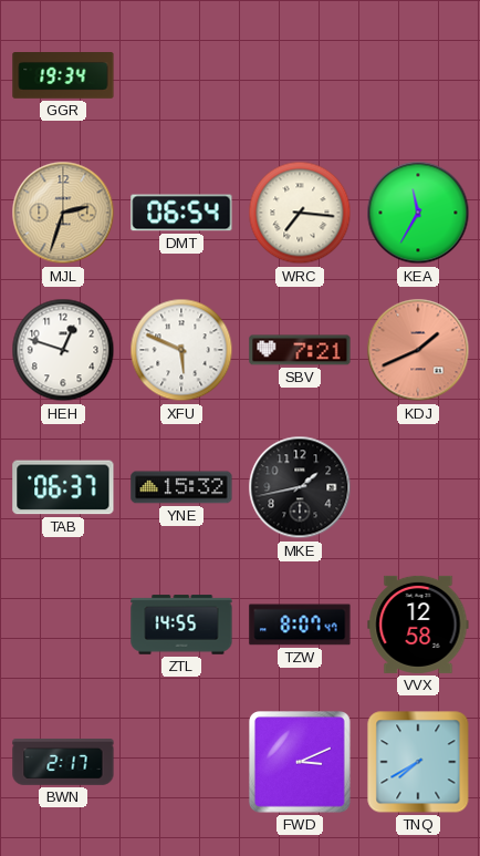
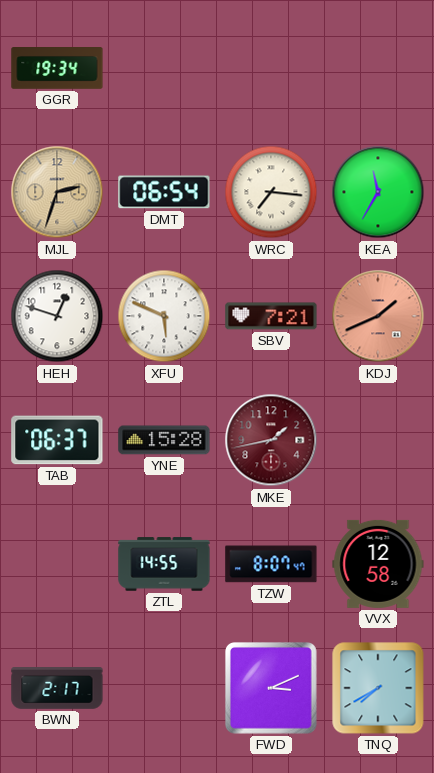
YNE: 15:32 -> 15:28 (164, 440)
MKE dial: black -> burgundy (271, 440)
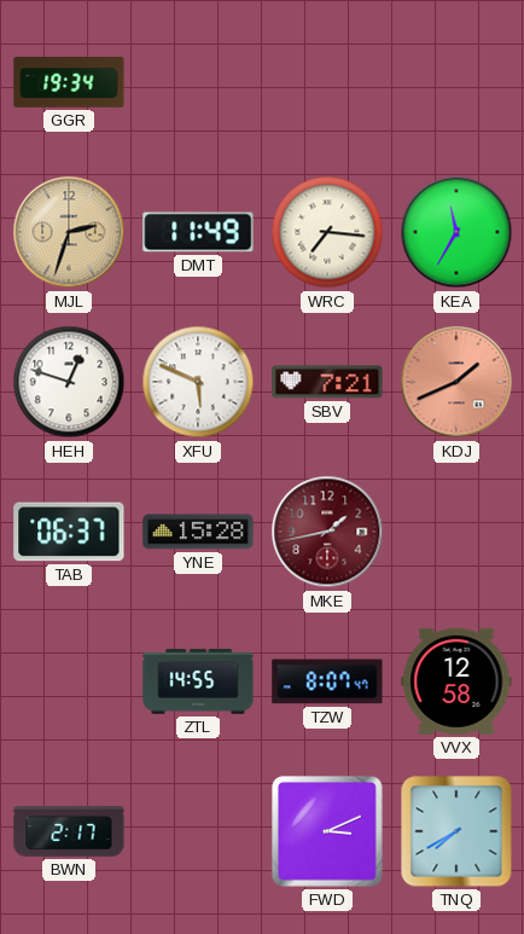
DMT: 06:54 -> 11:49 (198, 232)
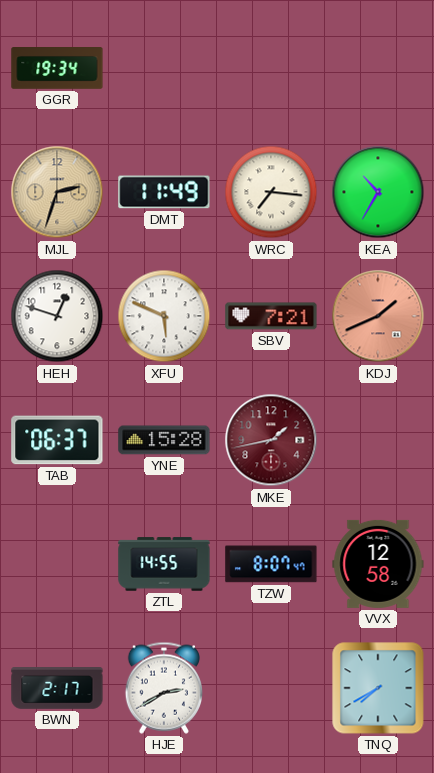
KEA: 11:35 -> 10:35 (378, 192)
HJE: none -> 2:40 (163, 688)
FWD: 3:11 -> none (328, 833)
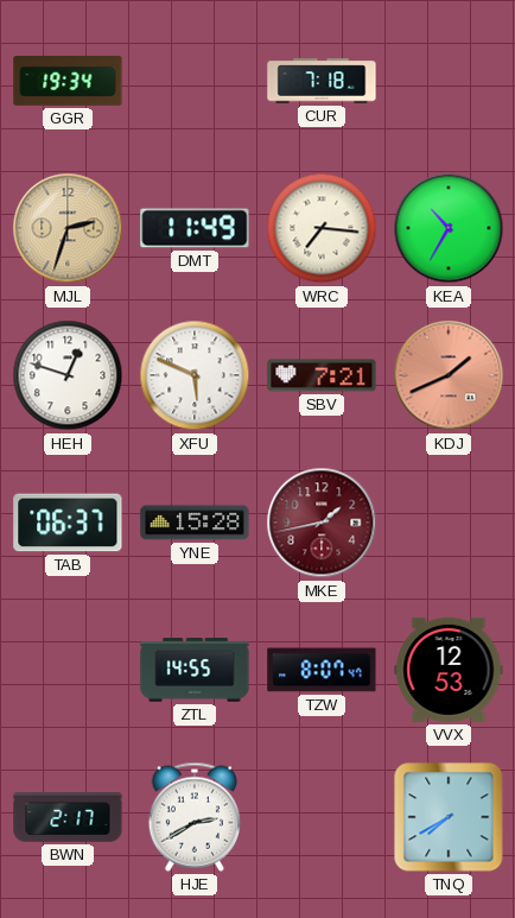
CUR: none -> 7:18 (322, 81)
VVX: 12:58 -> 12:53 (449, 670)
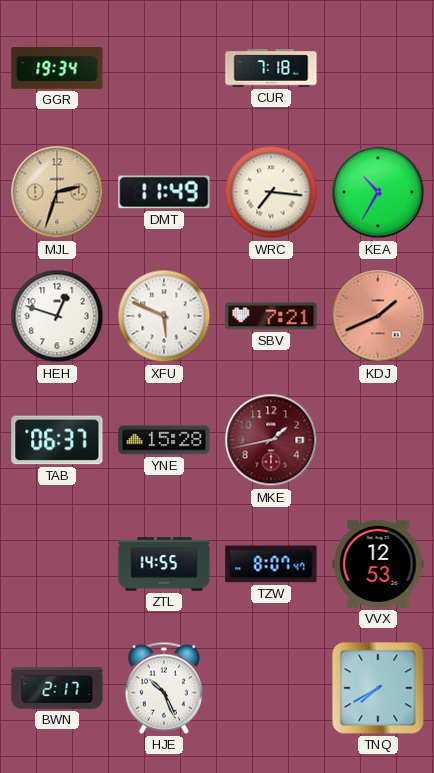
HJE: 2:40 -> 10:26 (163, 688)
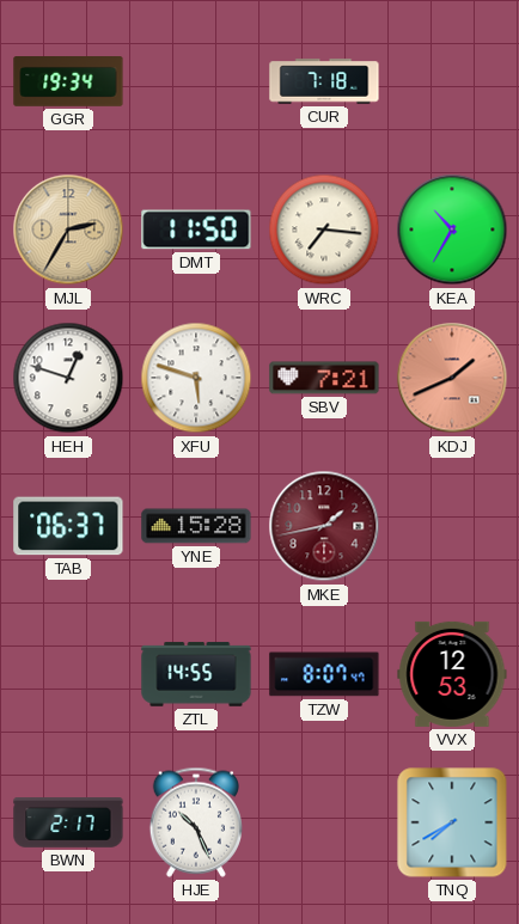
MJL: 2:33 -> 2:35 (68, 230)
DMT: 11:49 -> 11:50 (196, 230)
XFU: 5:49 -> 5:48 (196, 378)
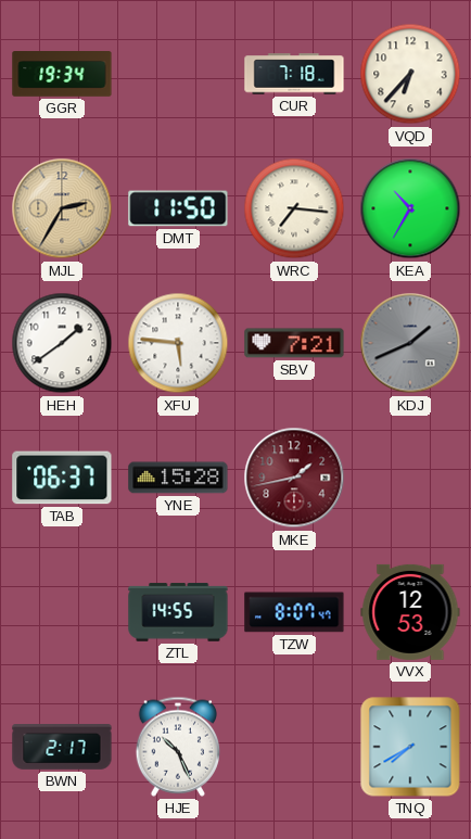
VQD: none -> 6:37 (410, 74)
HEH: 12:48 -> 1:39 (62, 343)
XFU: 5:48 -> 5:46 (178, 343)
KDJ dial: salmon -> grey (410, 343)
